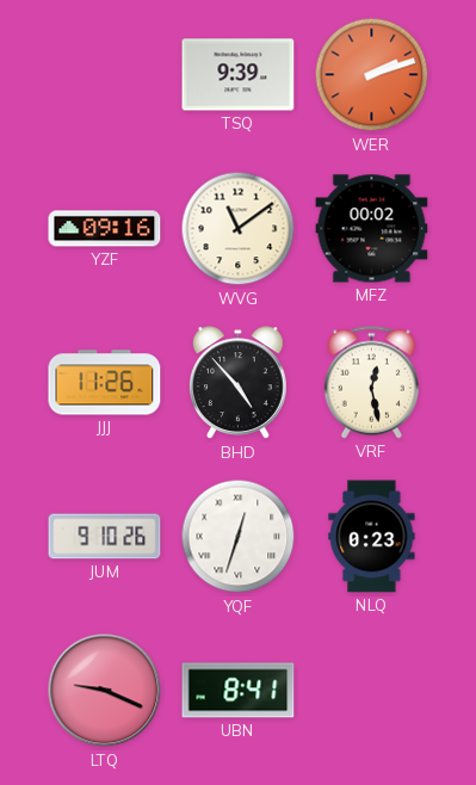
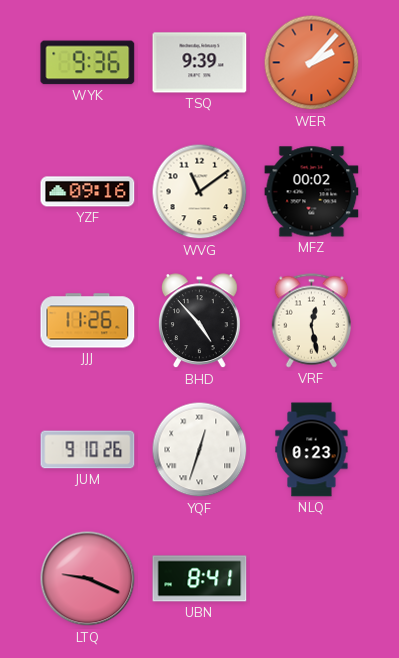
WYK: none -> 9:36 (88, 63)
WER: 2:12 -> 2:07 (312, 63)
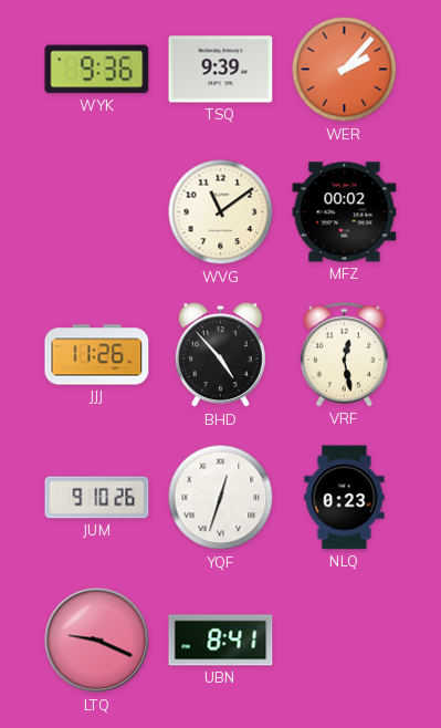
YZF: 09:16 -> none (88, 192)
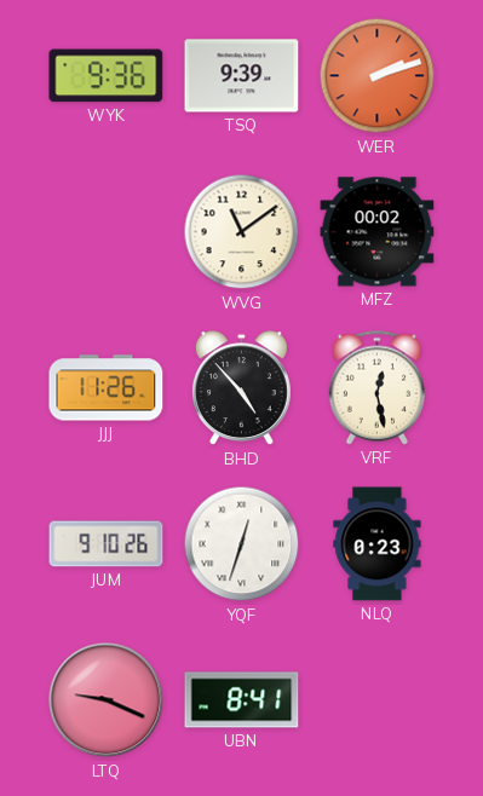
WER: 2:07 -> 2:12 (378, 76)
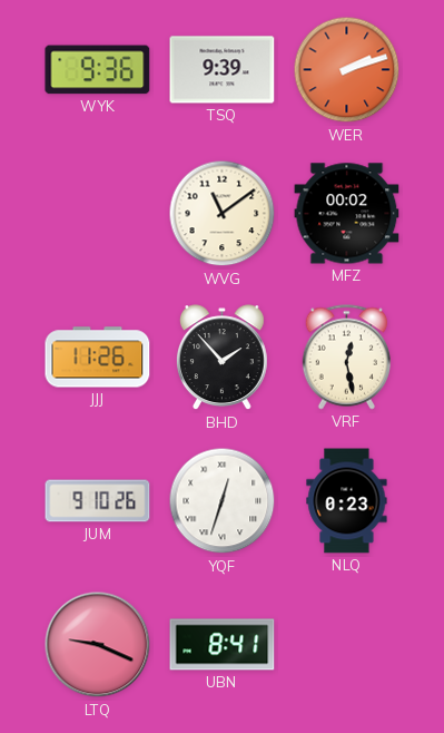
BHD: 4:53 -> 1:53 (221, 358)
